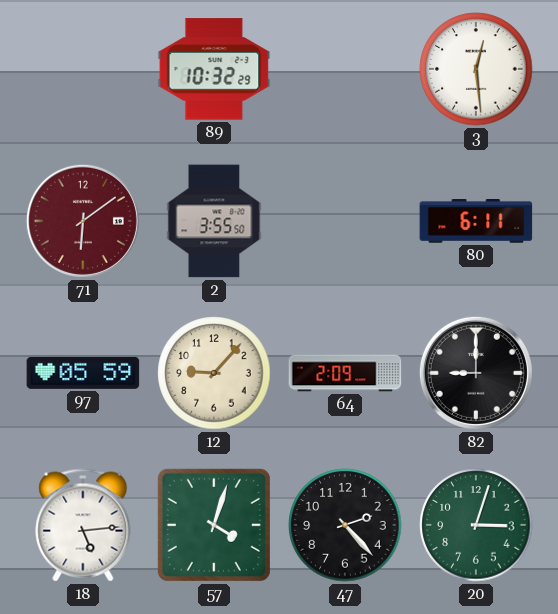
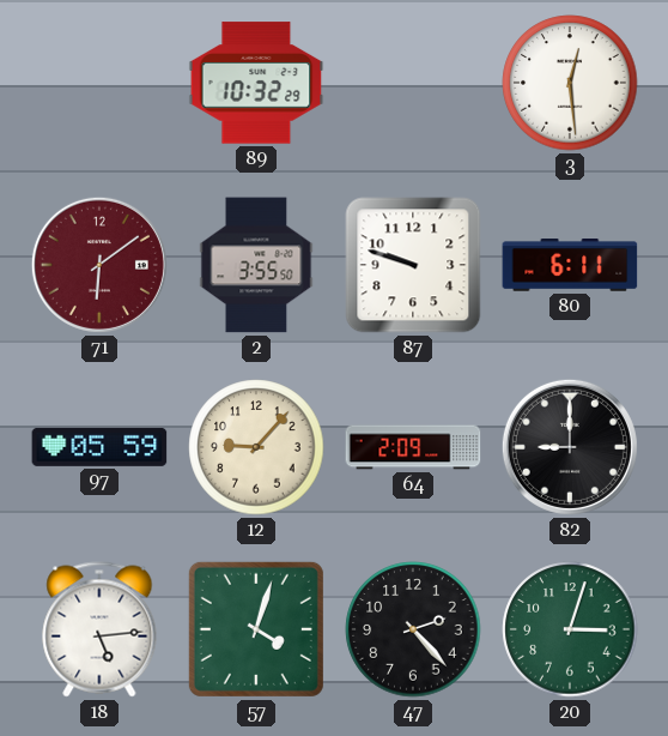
87: none -> 9:48 (413, 265)
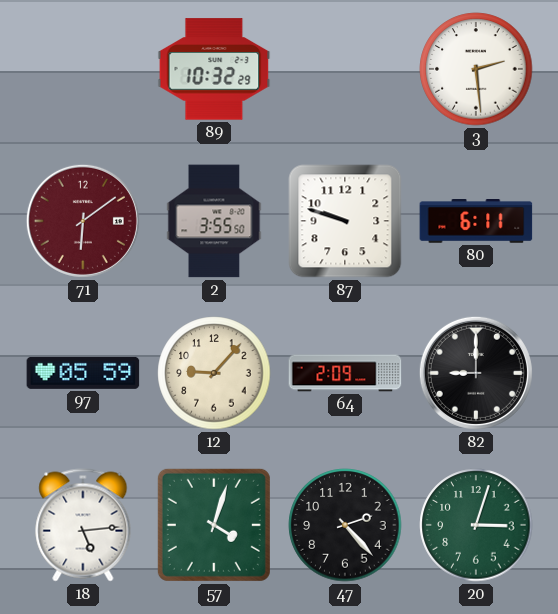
3: 12:29 -> 2:29 (476, 69)
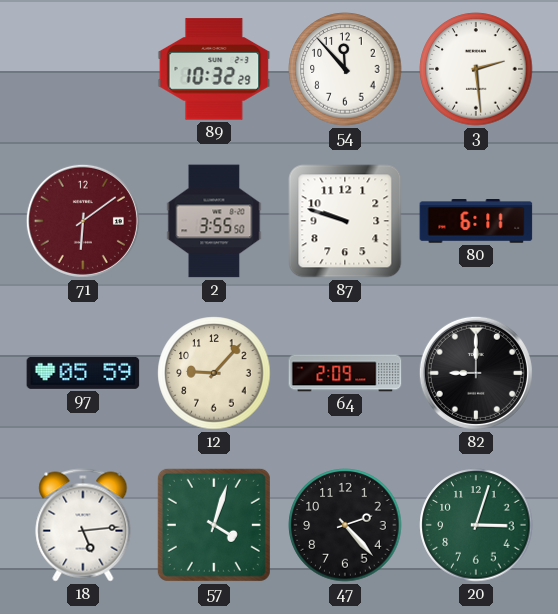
54: none -> 11:53 (345, 69)
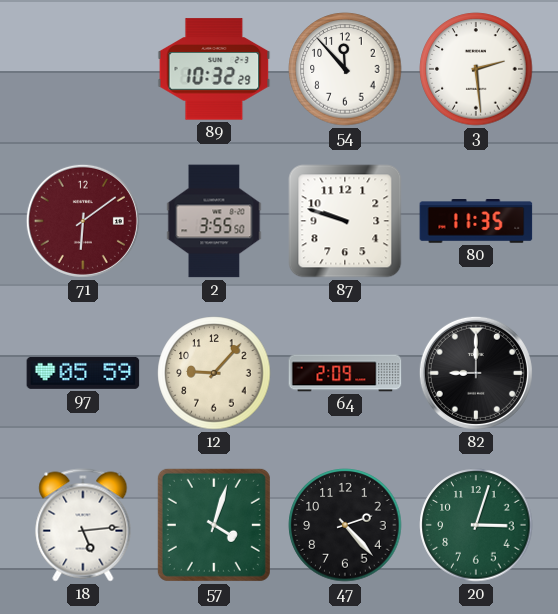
80: 6:11 -> 11:35 (476, 222)
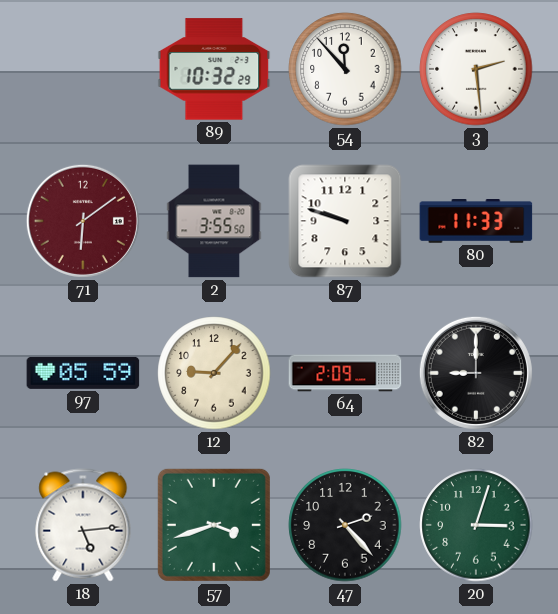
80: 11:35 -> 11:33 (476, 222)
57: 4:03 -> 3:42 (214, 525)
